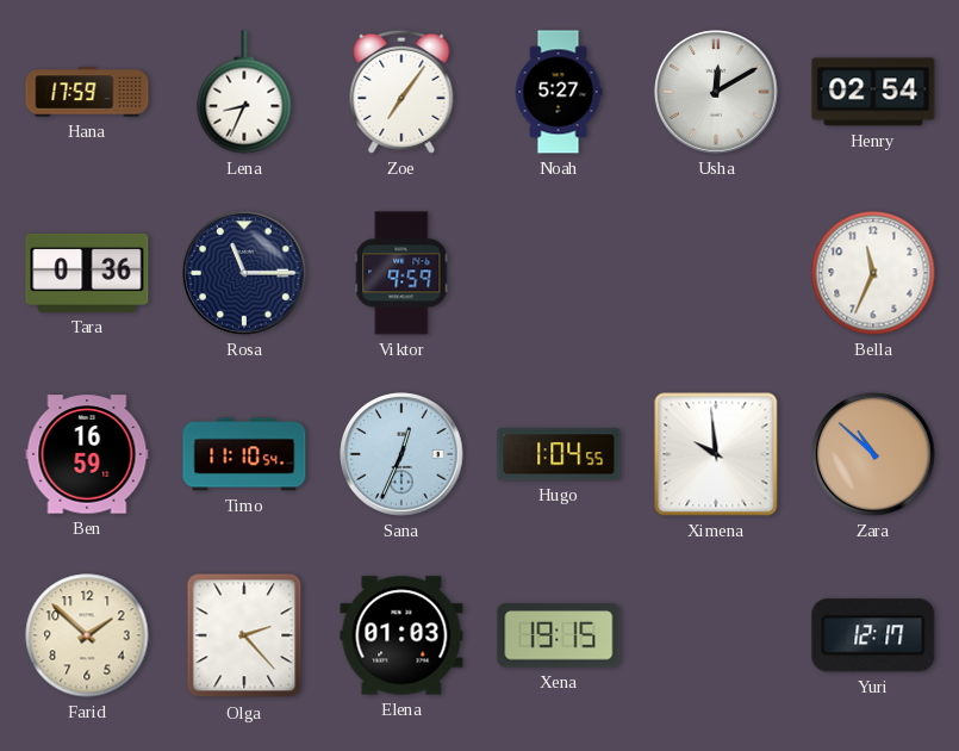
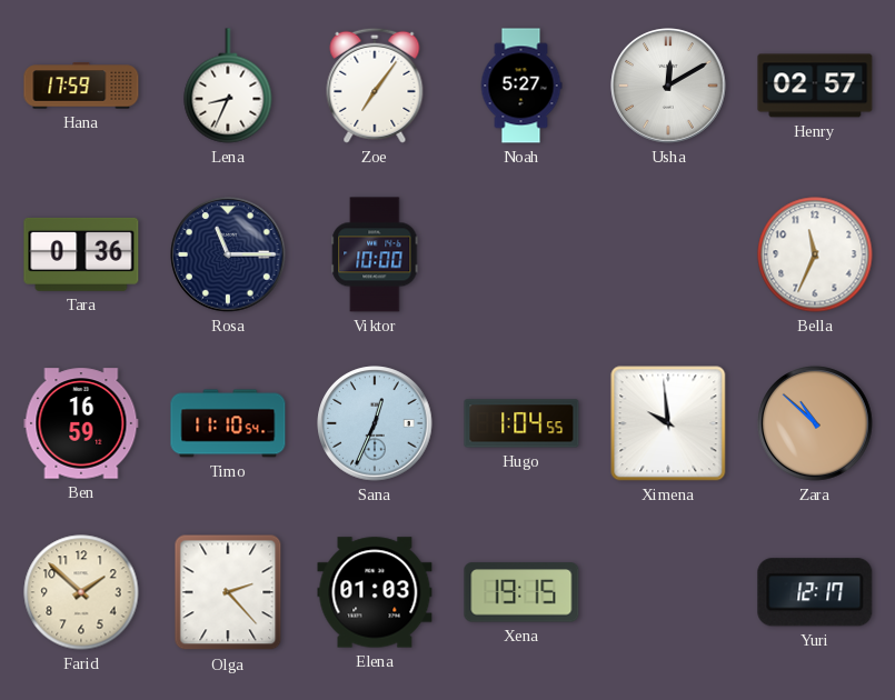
Henry: 02:54 -> 02:57 (815, 86)
Viktor: 9:59 -> 10:00 (375, 254)
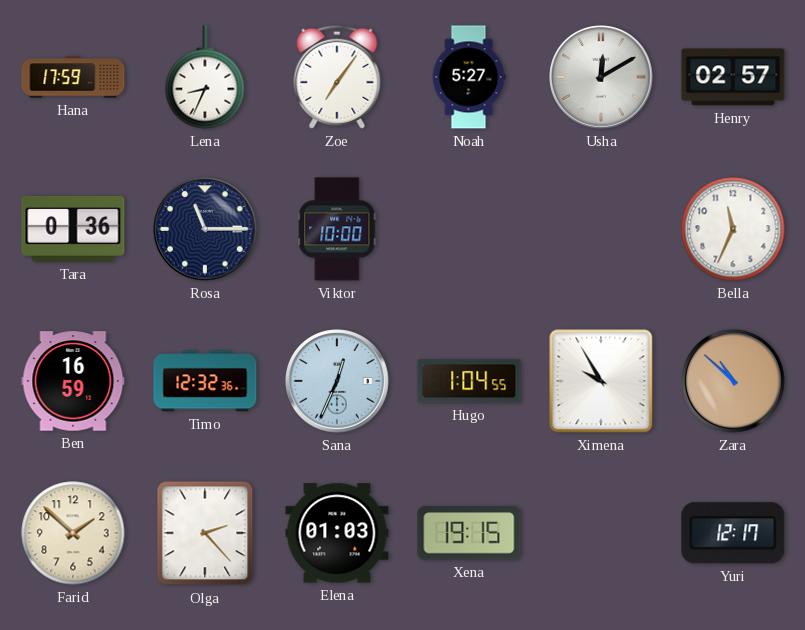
Timo: 11:10 -> 12:32 (205, 381)
Ximena: 9:59 -> 9:55 (601, 381)
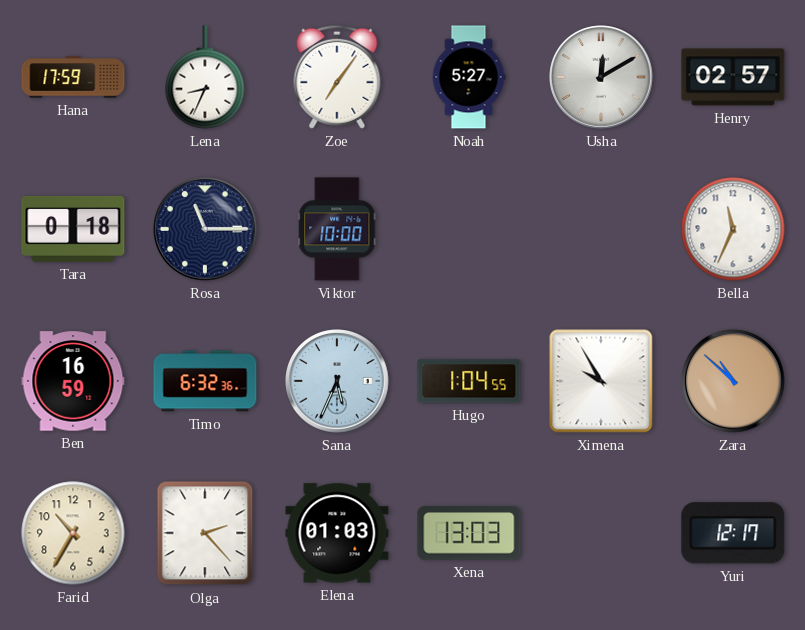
Tara: 0:36 -> 0:18 (73, 229)
Timo: 12:32 -> 6:32 (205, 381)
Sana: 12:34 -> 5:34 (337, 381)
Farid: 1:52 -> 10:35 (73, 533)
Xena: 19:15 -> 13:03 (469, 533)
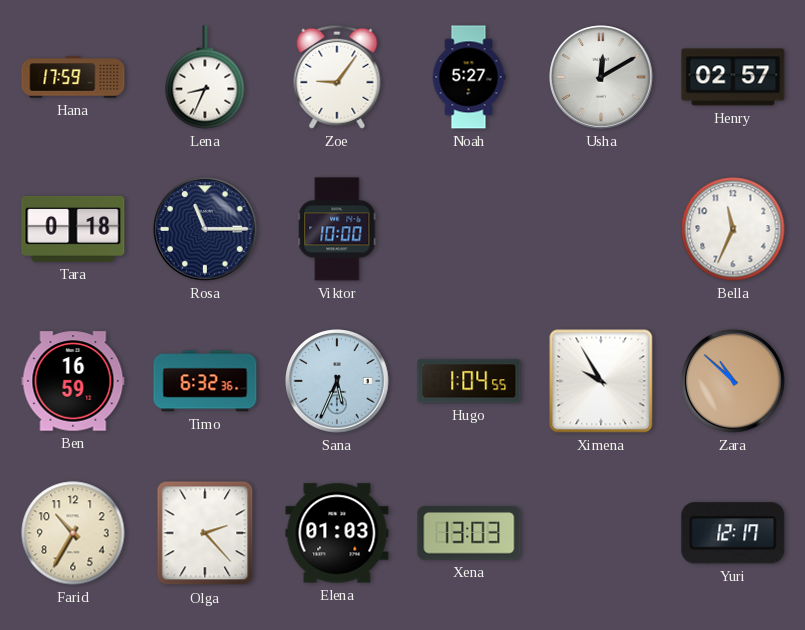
Zoe: 7:06 -> 9:06 (337, 77)
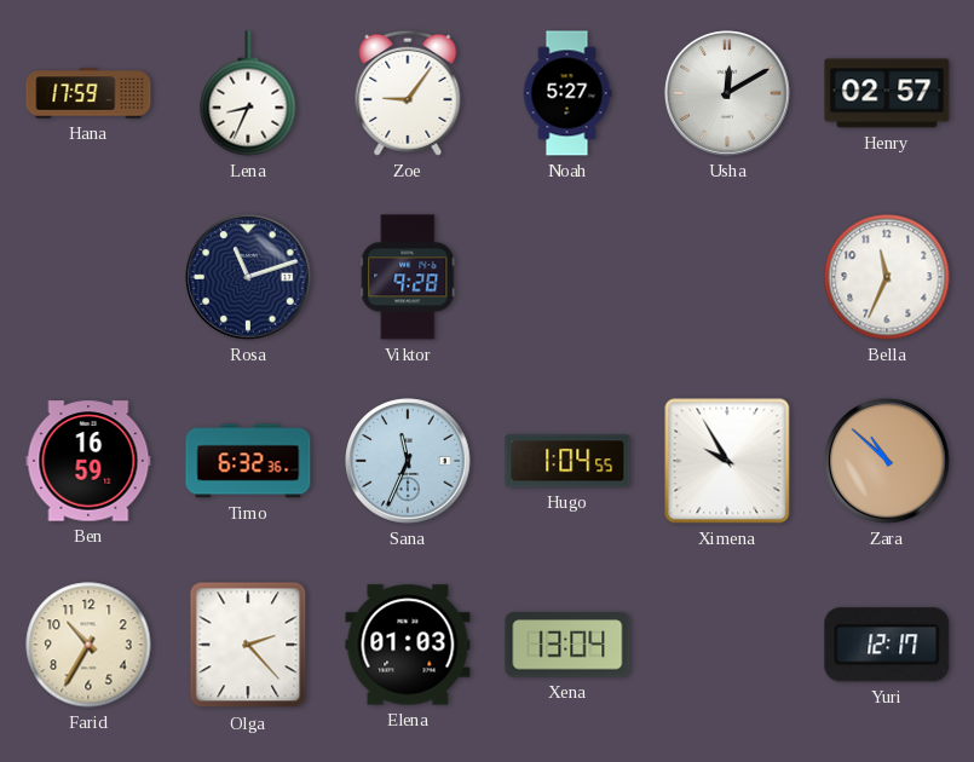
Tara: 0:18 -> none (73, 229)
Rosa: 11:15 -> 11:12 (248, 277)
Viktor: 10:00 -> 9:28 (408, 277)
Sana: 5:34 -> 11:34 (408, 461)
Xena: 13:03 -> 13:04 (567, 645)
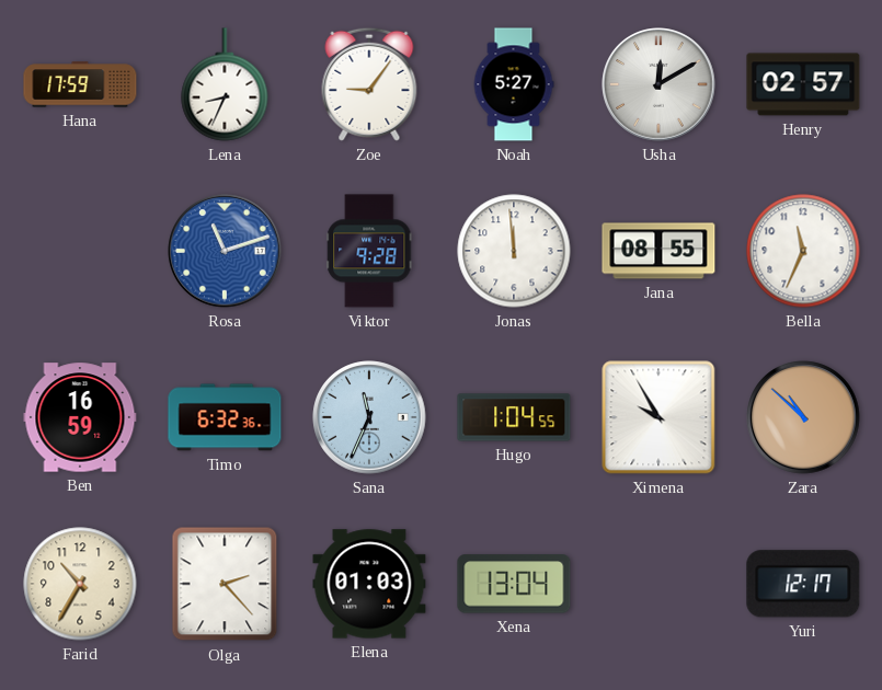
Rosa dial: navy -> blue (225, 251)
Jonas: none -> 11:59 (514, 251)
Jana: none -> 08:55 (658, 251)
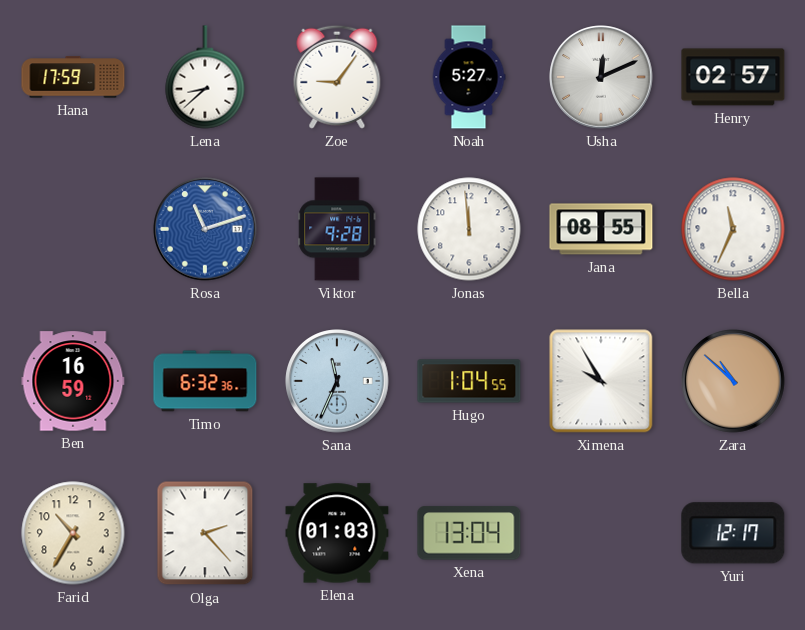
Lena: 8:34 -> 8:38 (205, 77)
Usha: 12:10 -> 12:11 (601, 77)
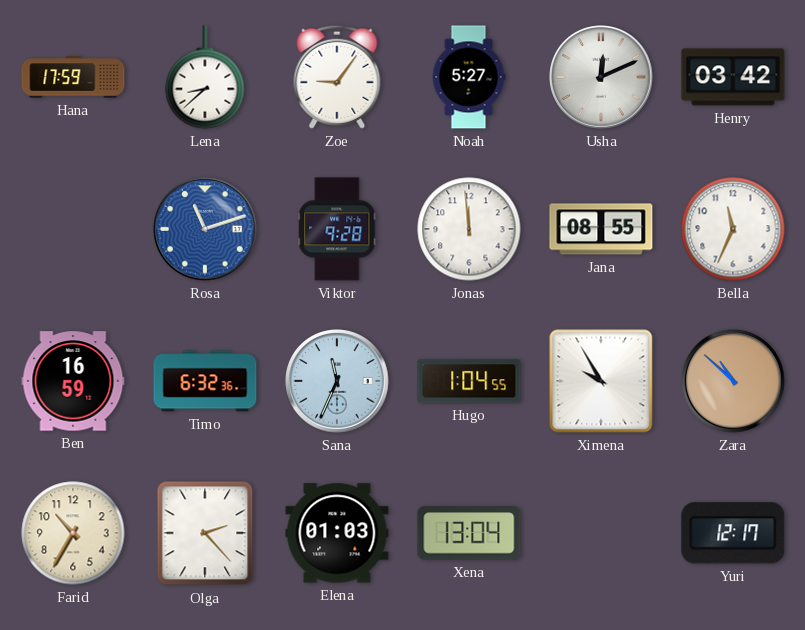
Henry: 02:57 -> 03:42 (733, 77)
